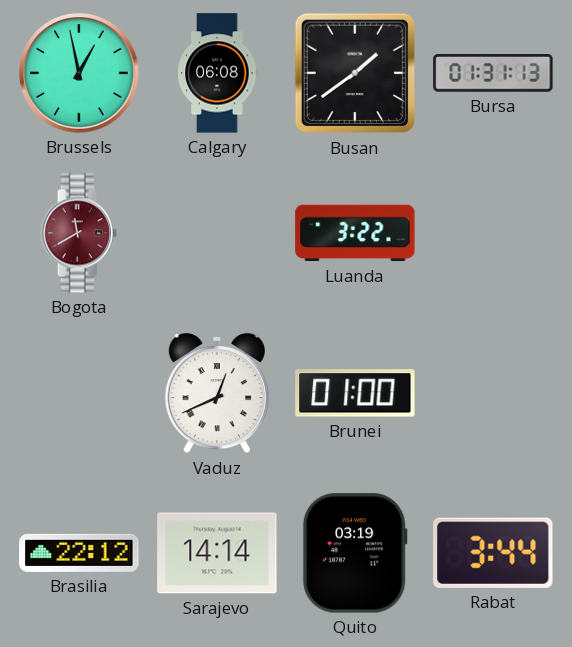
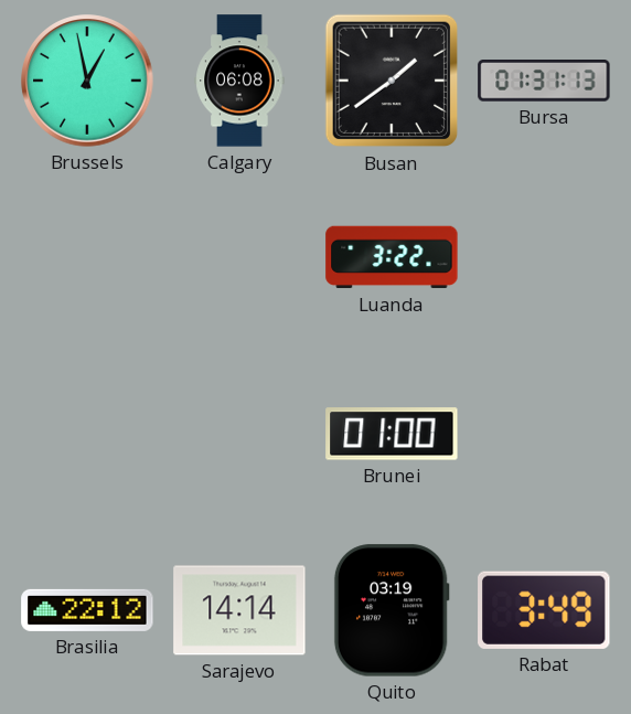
Bogota: 11:40 -> none (79, 233)
Vaduz: 12:41 -> none (216, 393)
Rabat: 3:44 -> 3:49 (544, 610)
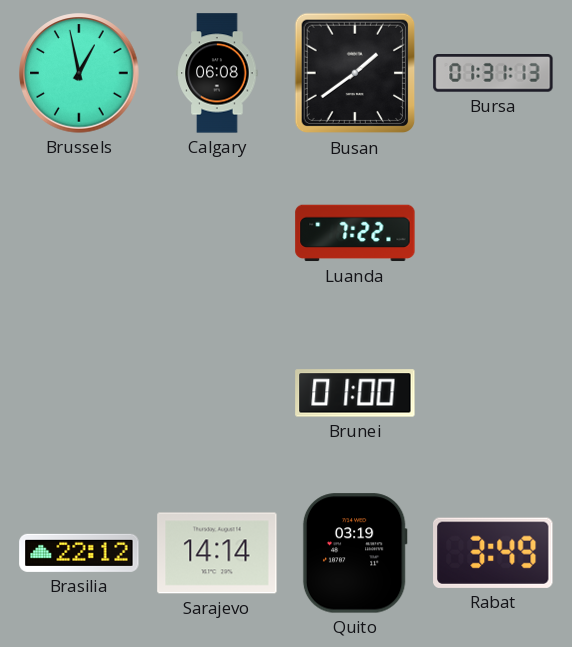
Luanda: 3:22 -> 7:22 (355, 233)
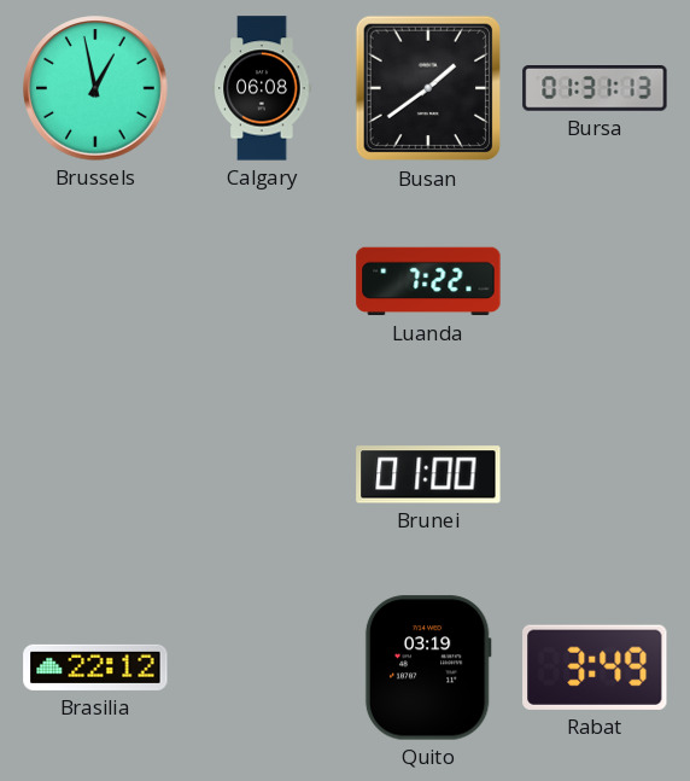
Sarajevo: 14:14 -> none (217, 553)
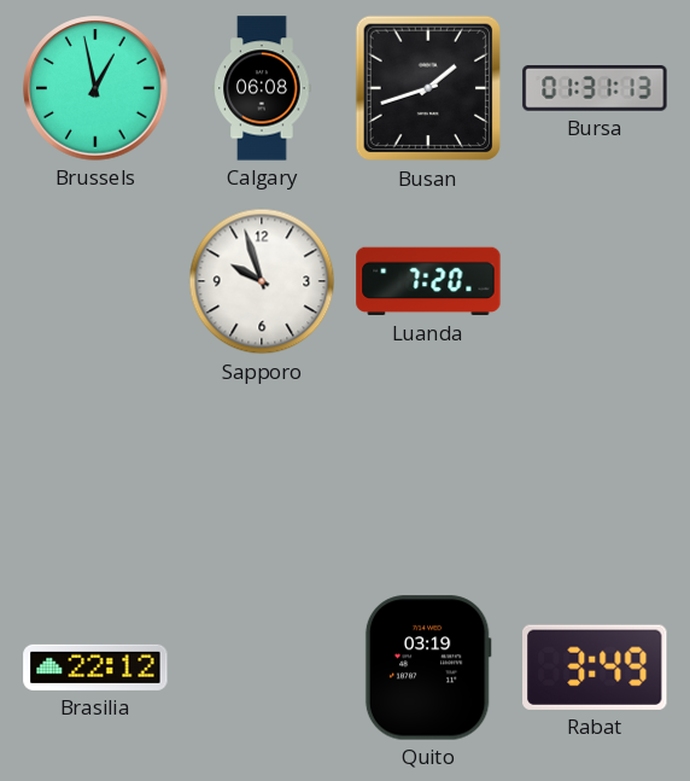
Busan: 1:39 -> 1:42 (428, 88)
Sapporo: none -> 9:57 (262, 281)
Luanda: 7:22 -> 7:20 (428, 281)
Brunei: 01:00 -> none (428, 474)
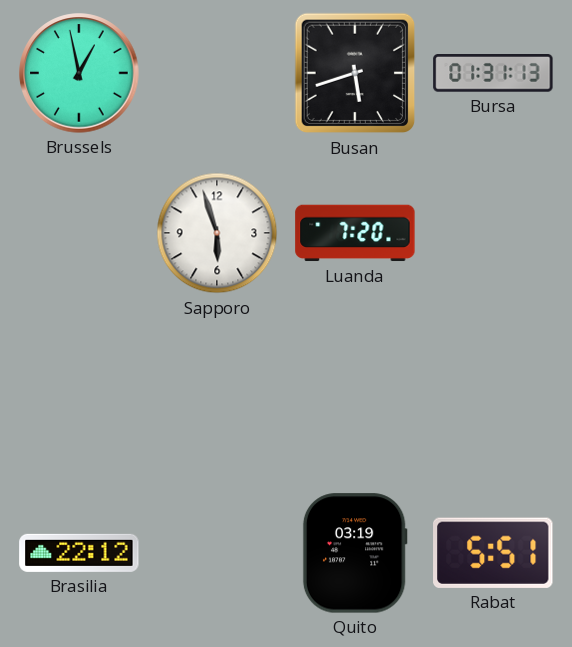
Calgary: 06:08 -> none (262, 88)
Busan: 1:42 -> 5:42 (355, 73)
Sapporo: 9:57 -> 5:57 (217, 233)
Rabat: 3:49 -> 5:51 (493, 553)
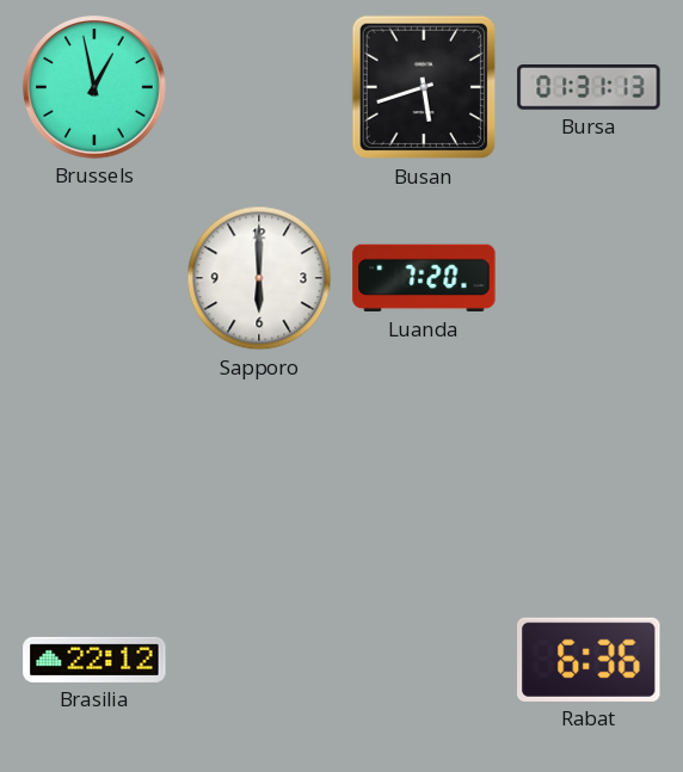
Sapporo: 5:57 -> 6:00 (259, 278)
Quito: 03:19 -> none (355, 553)
Rabat: 5:51 -> 6:36 (589, 660)
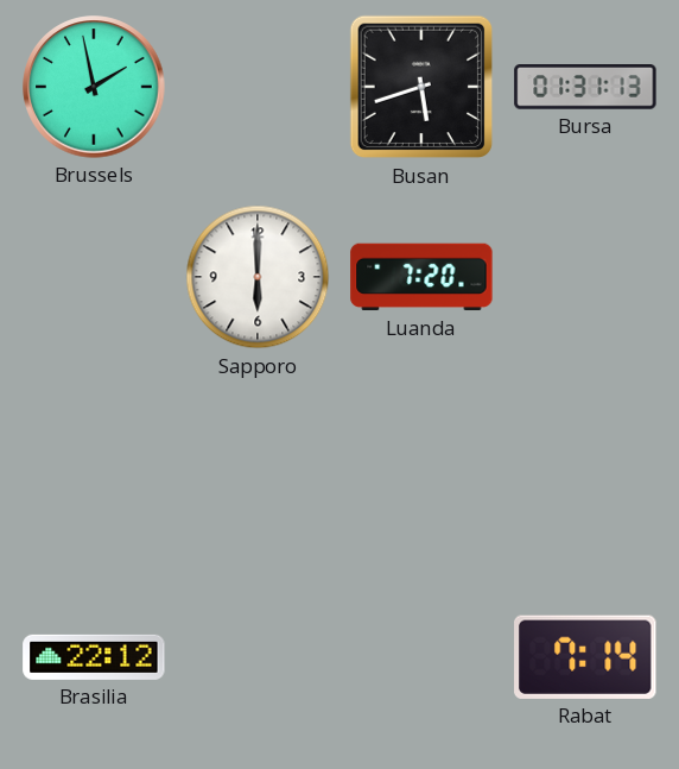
Brussels: 12:58 -> 1:58 (94, 87)
Rabat: 6:36 -> 7:14 (585, 657)
